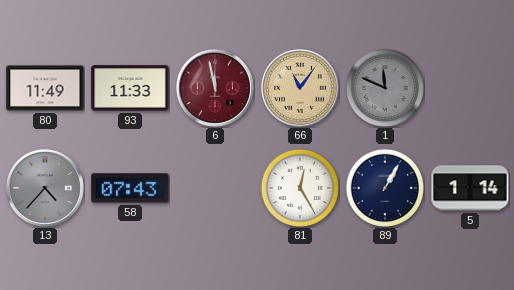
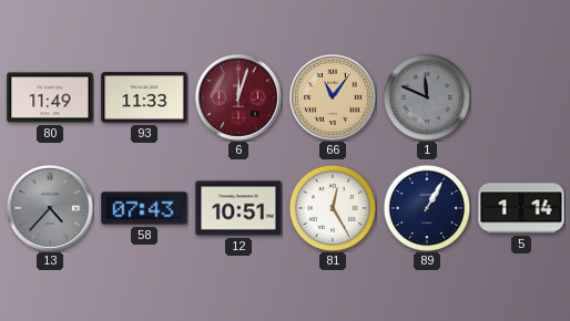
6: 11:58 -> 12:03 (238, 97)
12: none -> 10:51 (238, 208)
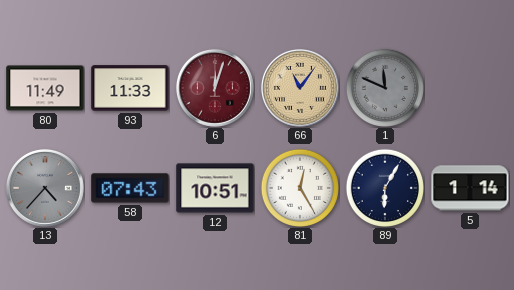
89: 1:05 -> 6:05 (384, 187)
